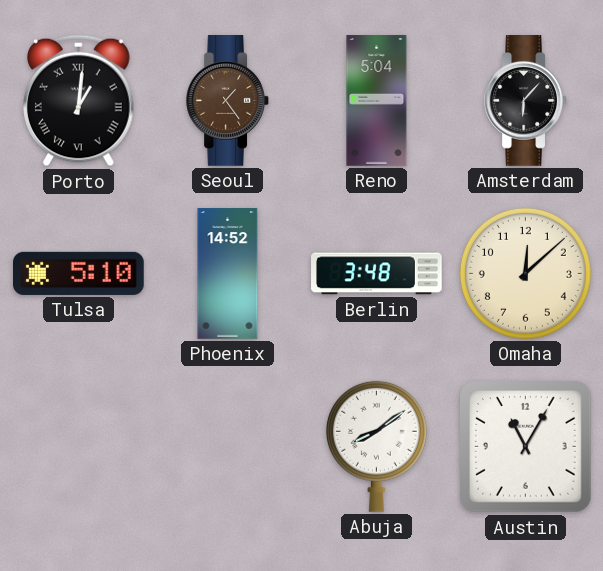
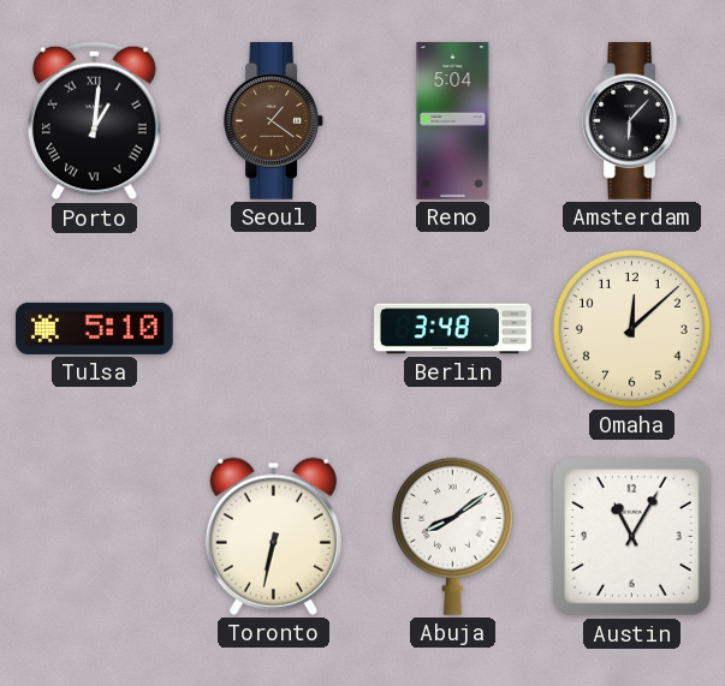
Seoul: 1:24 -> 1:21 (273, 121)
Phoenix: 14:52 -> none (228, 274)
Toronto: none -> 6:32 (273, 536)
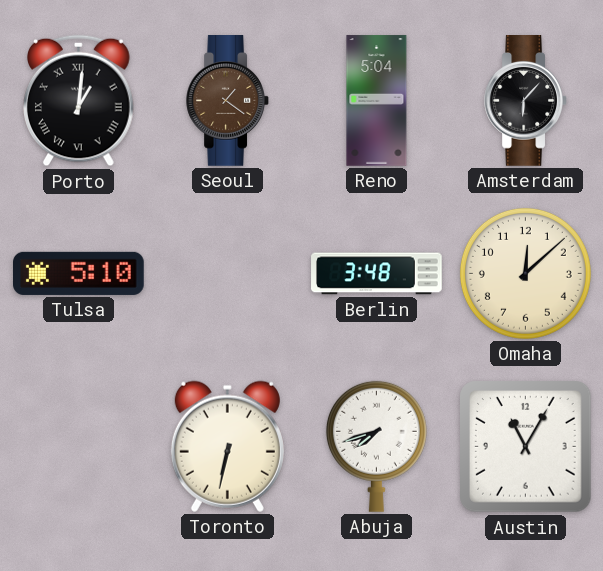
Abuja: 8:09 -> 7:42 (376, 446)
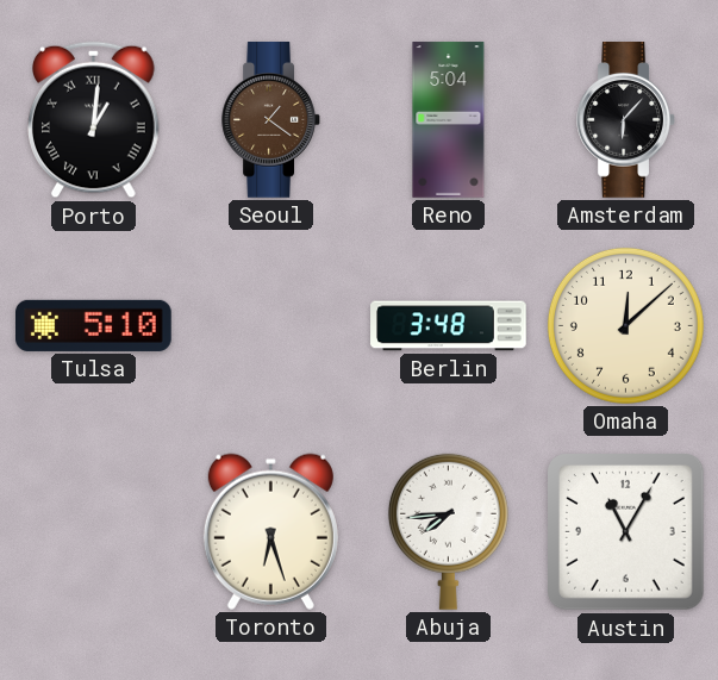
Toronto: 6:32 -> 6:27 (270, 531)
Abuja: 7:42 -> 7:44 (448, 531)
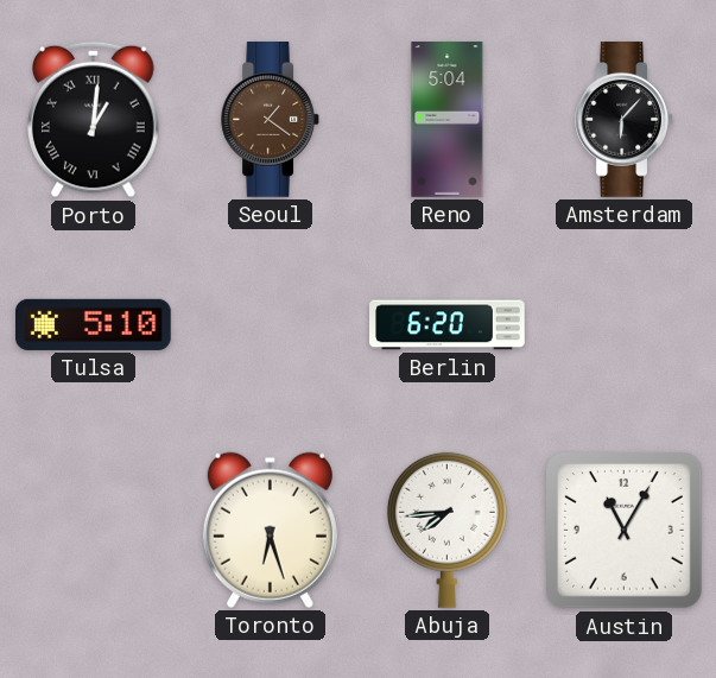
Berlin: 3:48 -> 6:20 (448, 325)
Omaha: 12:08 -> none (625, 325)
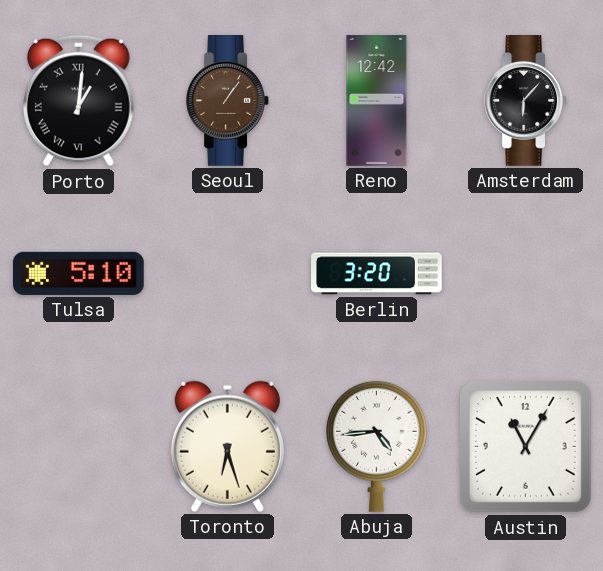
Seoul: 1:21 -> 1:06 (227, 101)
Reno: 5:04 -> 12:42 (377, 101)
Berlin: 6:20 -> 3:20 (377, 274)
Abuja: 7:44 -> 4:44 (376, 446)
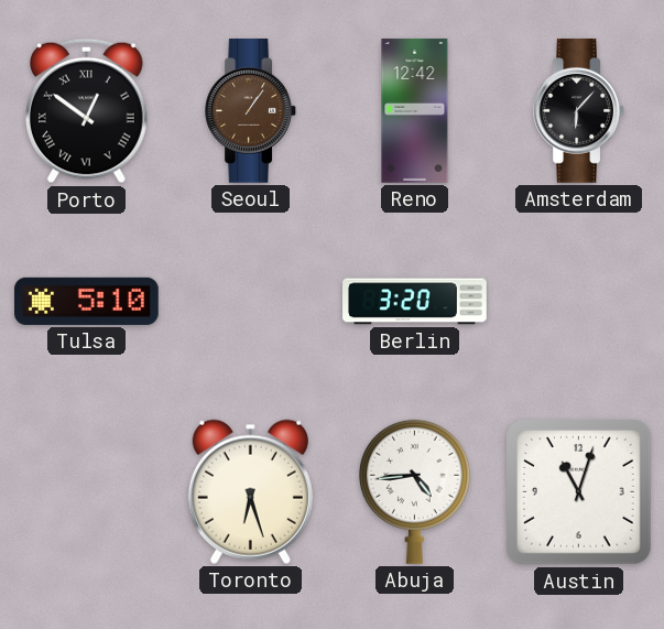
Porto: 1:01 -> 12:51 (87, 111)
Austin: 11:05 -> 11:03 (579, 492)
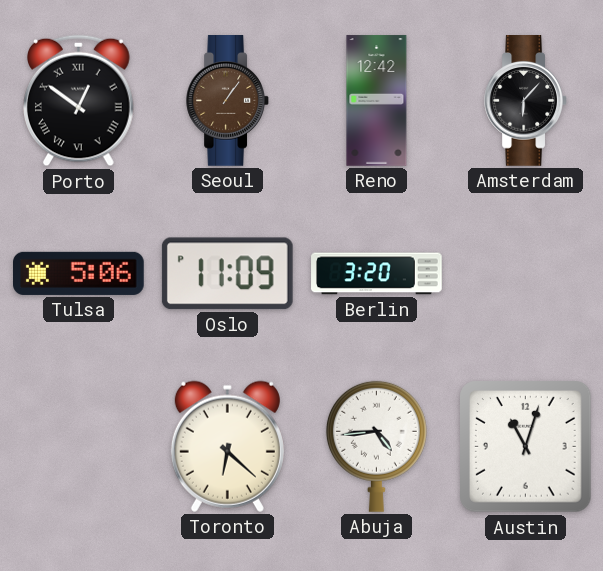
Tulsa: 5:10 -> 5:06 (79, 273)
Oslo: none -> 11:09 (227, 274)
Toronto: 6:27 -> 6:22 (227, 446)
